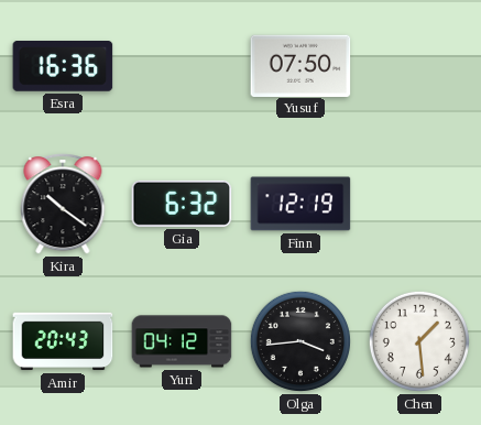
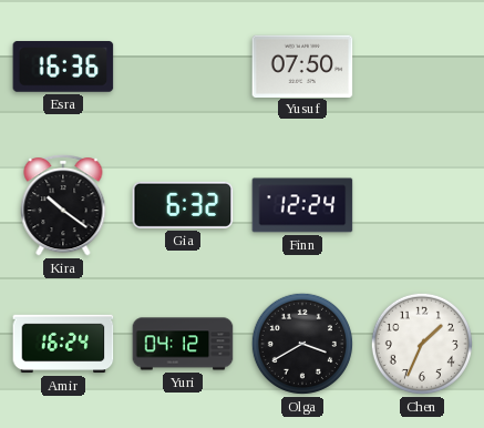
Finn: 12:19 -> 12:24 (302, 205)
Amir: 20:43 -> 16:24 (63, 344)
Olga: 3:44 -> 3:40 (302, 344)
Chen: 1:29 -> 1:34 (422, 344)
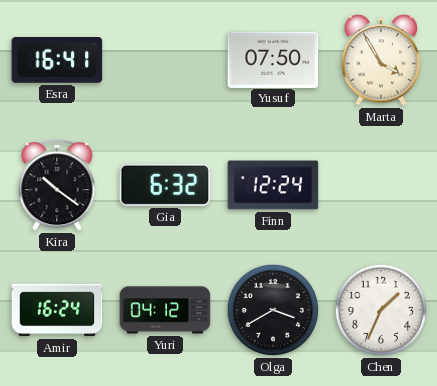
Esra: 16:36 -> 16:41 (57, 60)
Marta: none -> 3:55 (381, 60)
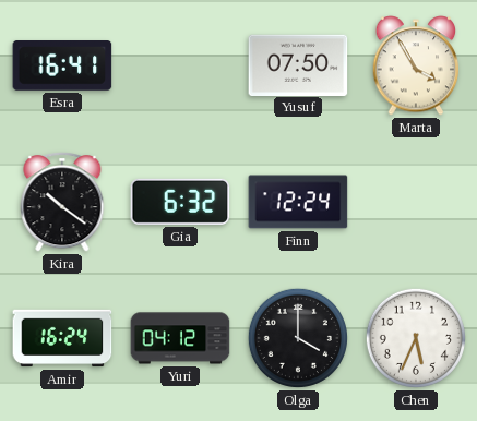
Olga: 3:40 -> 4:00 (298, 338)
Chen: 1:34 -> 5:34 (416, 338)
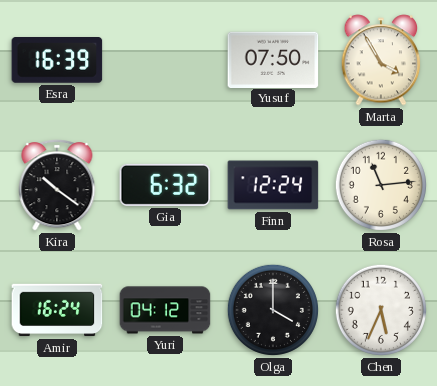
Esra: 16:41 -> 16:39 (57, 60)
Rosa: none -> 11:14 (381, 185)
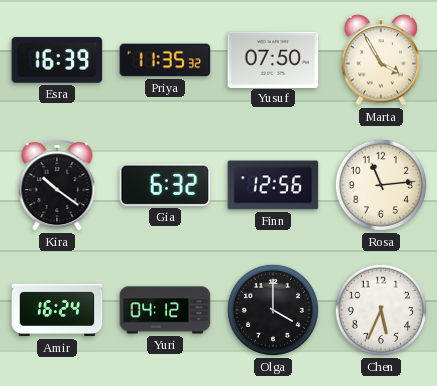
Priya: none -> 11:35 (165, 60)
Finn: 12:24 -> 12:56 (273, 185)
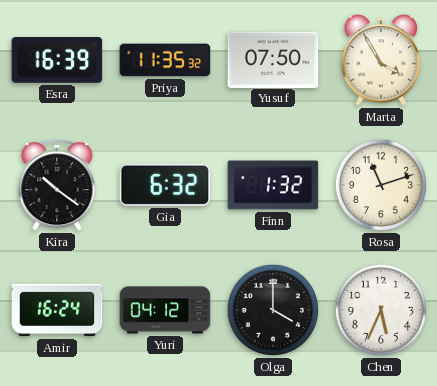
Finn: 12:56 -> 1:32 (273, 185)
Rosa: 11:14 -> 11:12 (381, 185)
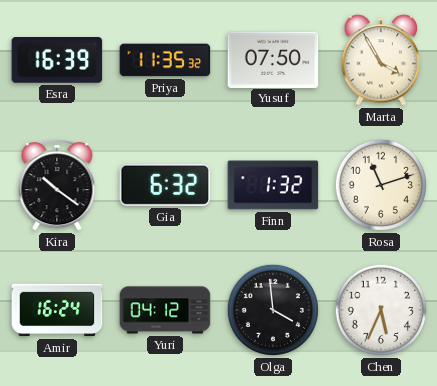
Olga: 4:00 -> 3:59 (273, 310)
